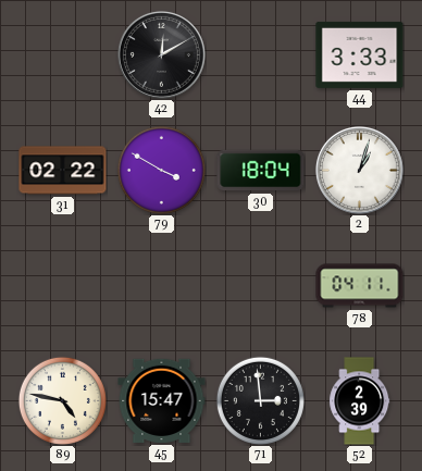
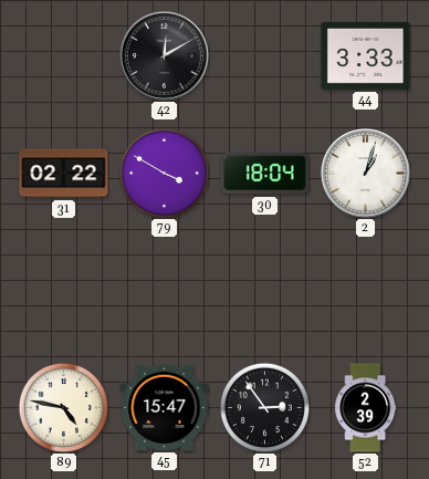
78: 04:11 -> none (360, 286)
71: 2:59 -> 2:54 (264, 407)
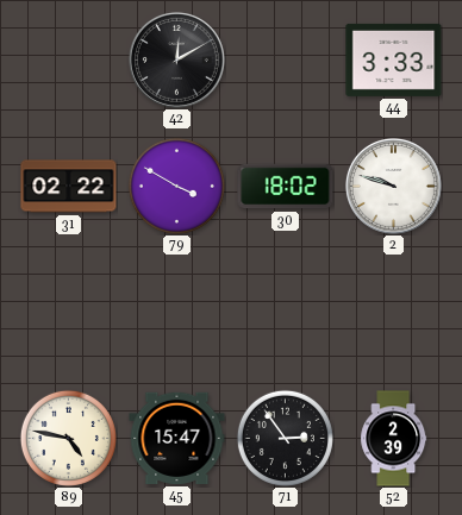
30: 18:04 -> 18:02 (286, 187)
2: 1:03 -> 9:48 (393, 186)
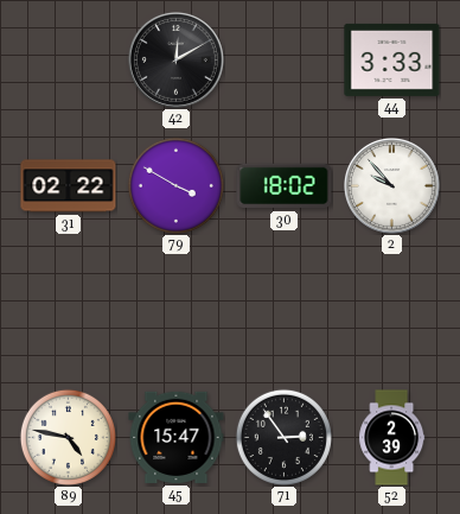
2: 9:48 -> 9:53 (391, 185)
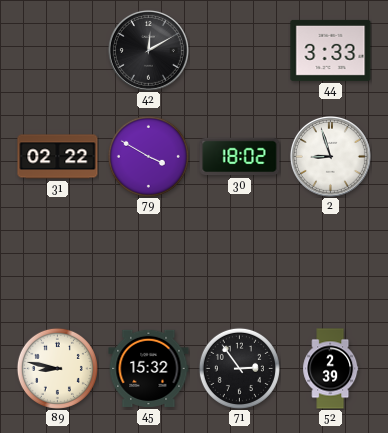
2: 9:53 -> 8:57 (330, 156)
89: 4:47 -> 8:47 (57, 368)
45: 15:47 -> 15:32 (149, 368)
